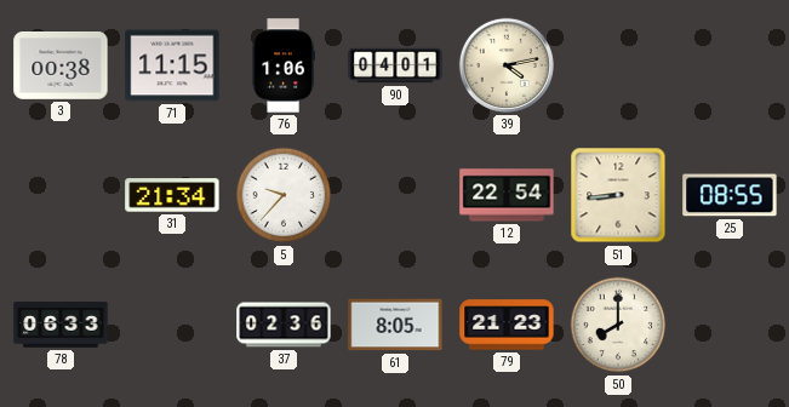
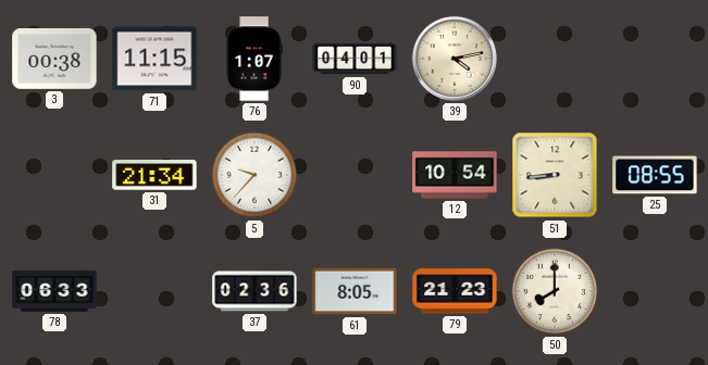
76: 1:06 -> 1:07 (254, 59)
12: 22:54 -> 10:54 (455, 175)
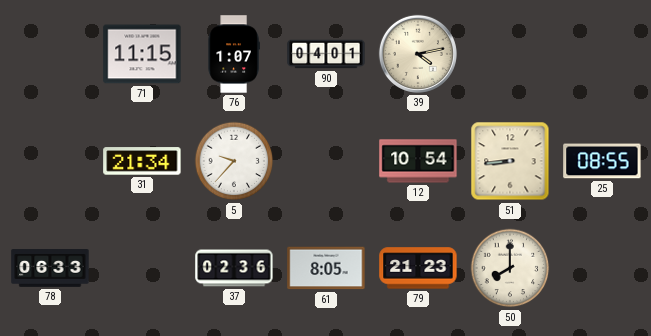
3: 00:38 -> none (54, 60)
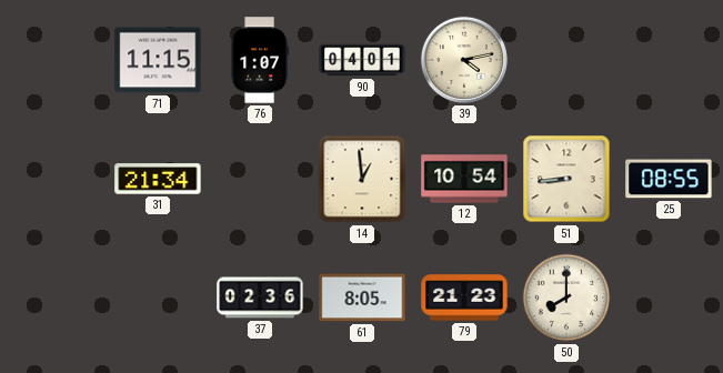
5: 9:37 -> none (234, 161)
14: none -> 12:59 (362, 179)
78: 06:33 -> none (50, 268)
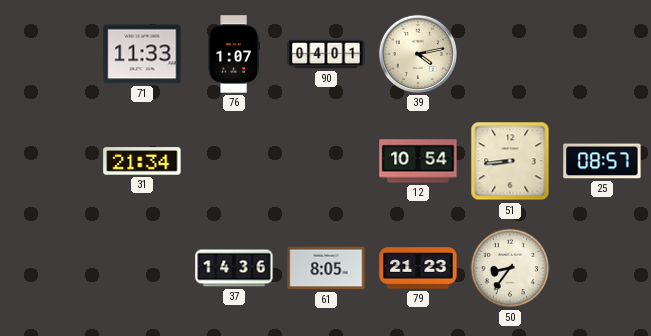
71: 11:15 -> 11:33 (142, 54)
14: 12:59 -> none (362, 179)
25: 08:55 -> 08:57 (602, 161)
37: 02:36 -> 14:36 (234, 268)
50: 8:00 -> 8:36 (510, 268)
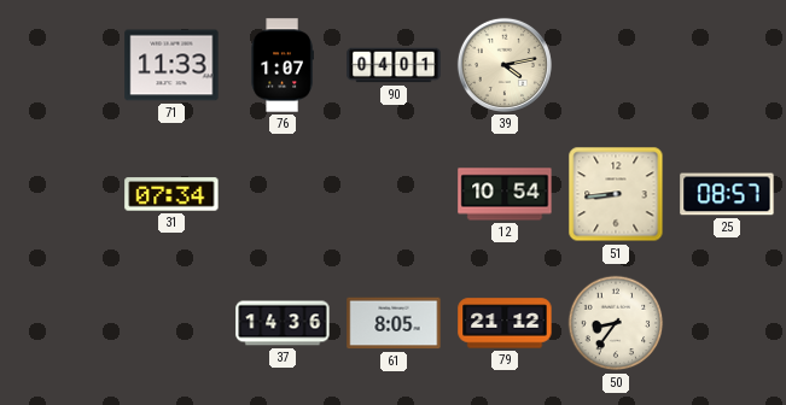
31: 21:34 -> 07:34 (171, 194)
79: 21:23 -> 21:12 (505, 323)
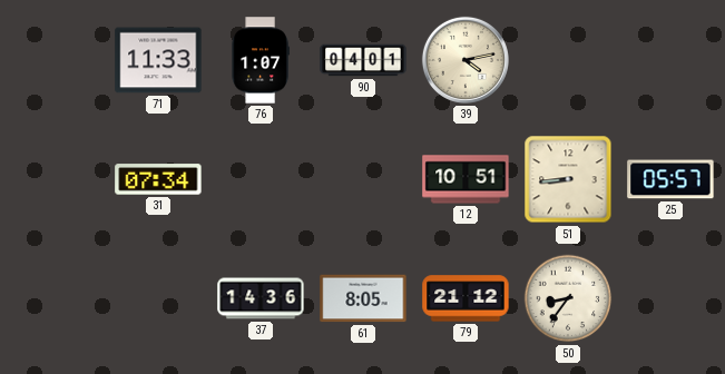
12: 10:54 -> 10:51 (466, 179)
25: 08:57 -> 05:57 (670, 179)
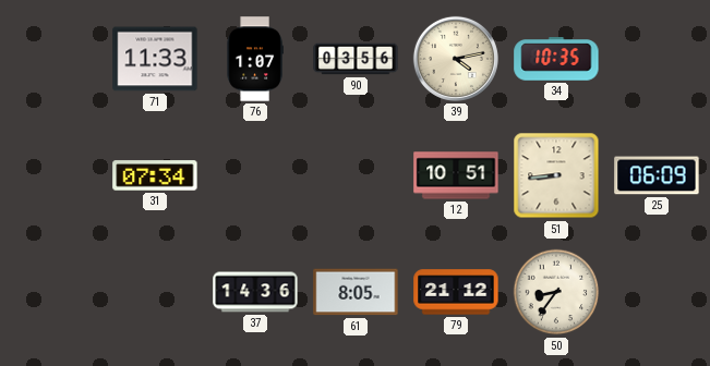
90: 04:01 -> 03:56 (356, 59)
34: none -> 10:35 (556, 59)
25: 05:57 -> 06:09 (657, 175)
